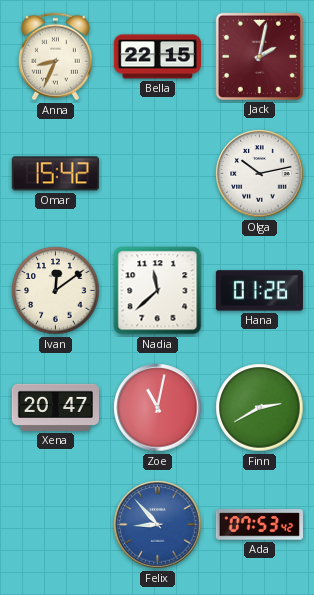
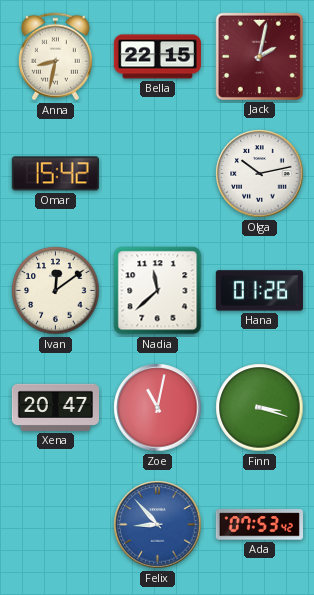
Anna: 8:34 -> 8:32 (55, 57)
Finn: 2:40 -> 3:18 (260, 408)
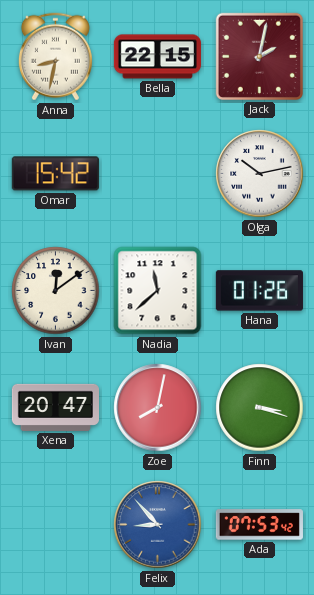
Zoe: 11:02 -> 8:02 (158, 408)
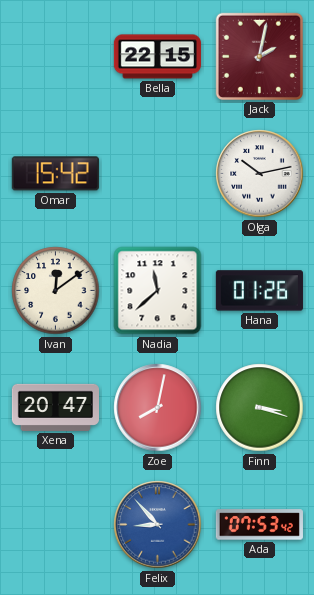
Anna: 8:32 -> none (55, 57)
